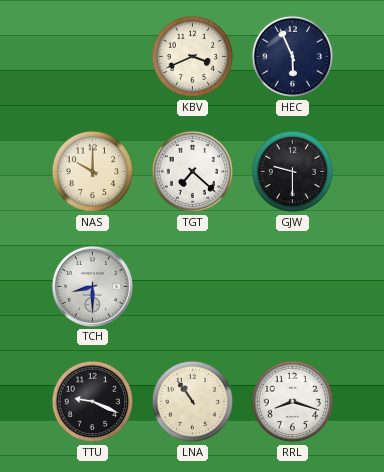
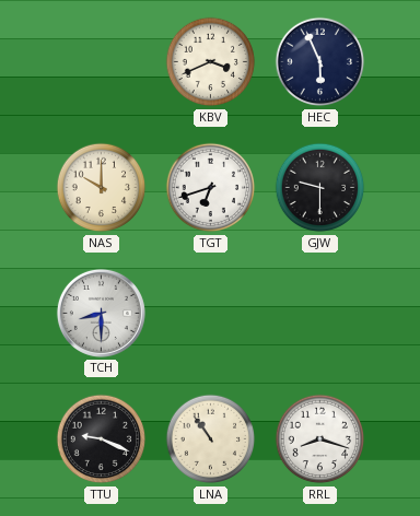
TGT: 7:22 -> 6:42 (211, 188)
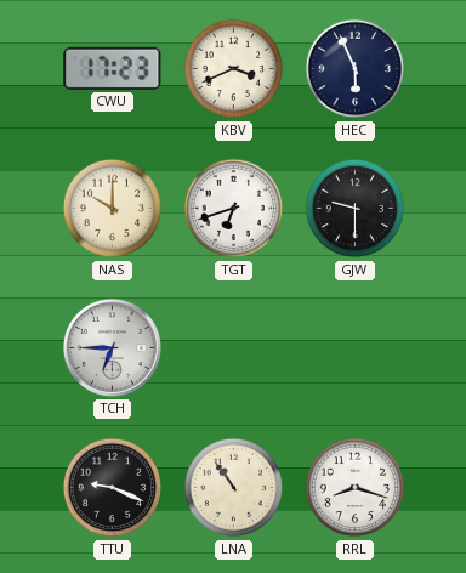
CWU: none -> 17:23 (113, 68)
TCH: 8:30 -> 6:45 (112, 347)
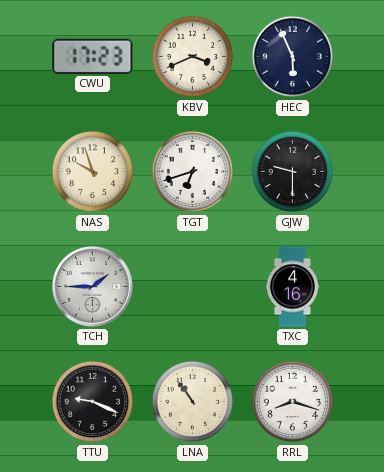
NAS: 10:00 -> 9:57 (93, 172)
TCH: 6:45 -> 1:45 (92, 286)
TXC: none -> 4:16 (292, 287)
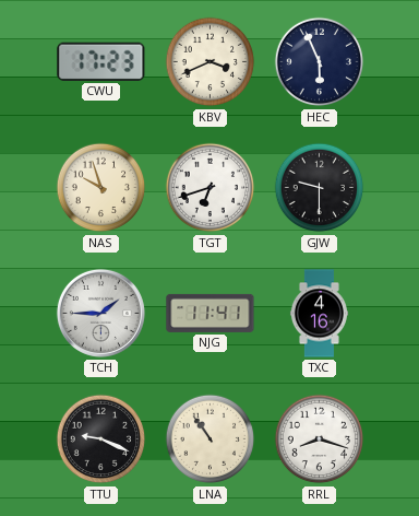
NJG: none -> 11:41 (211, 313)
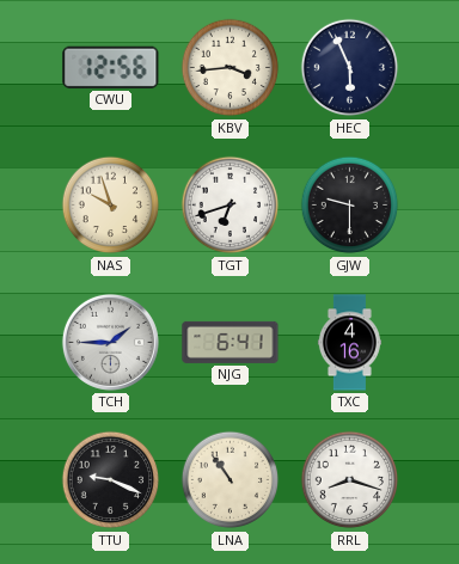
CWU: 17:23 -> 12:56 (111, 67)
KBV: 3:41 -> 3:44 (231, 68)
NJG: 11:41 -> 6:41 (231, 342)
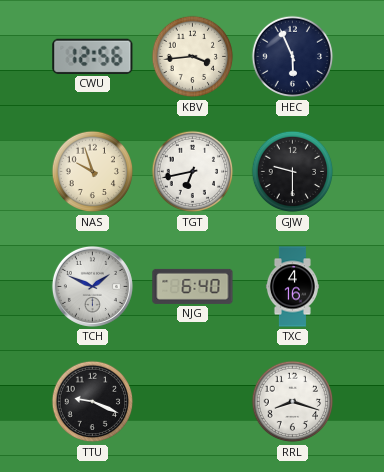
TGT: 6:42 -> 6:43 (193, 172)
TCH: 1:45 -> 1:49 (92, 286)
NJG: 6:41 -> 6:40 (193, 286)
LNA: 10:54 -> none (231, 480)
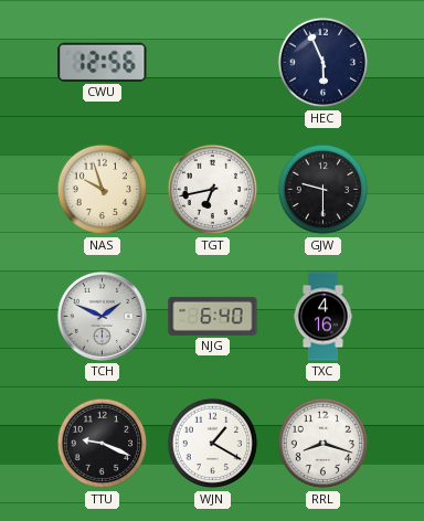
KBV: 3:44 -> none (193, 57)
WJN: none -> 1:20 (213, 444)
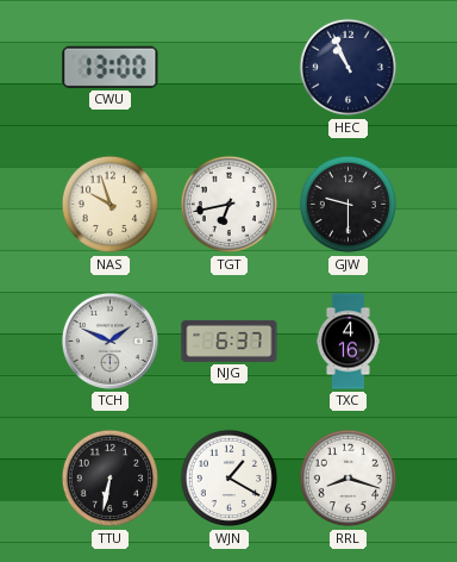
CWU: 12:56 -> 13:00 (111, 67)
HEC: 5:56 -> 10:56 (349, 68)
NJG: 6:40 -> 6:37 (230, 341)
TTU: 9:19 -> 6:32 (111, 479)
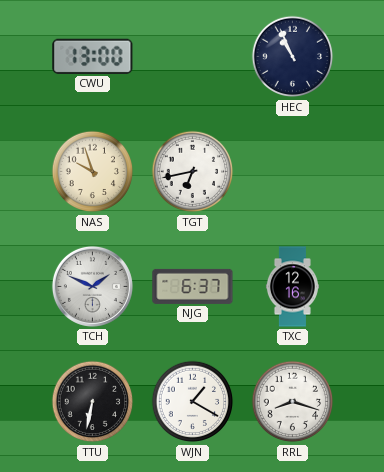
GJW: 9:30 -> none (349, 205)
TXC: 4:16 -> 12:16 (292, 287)
